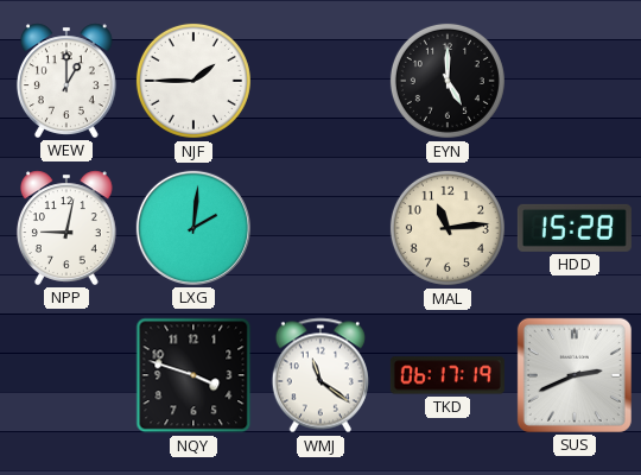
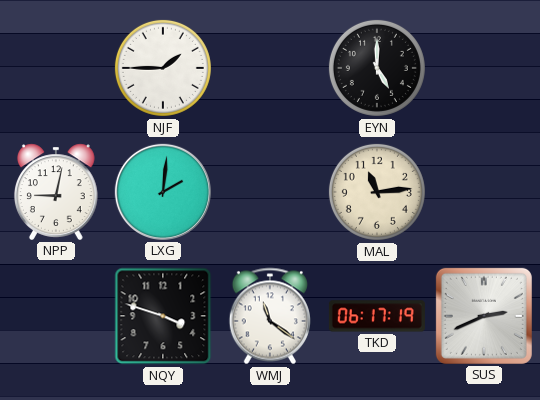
WEW: 1:00 -> none (66, 81)
HDD: 15:28 -> none (575, 228)
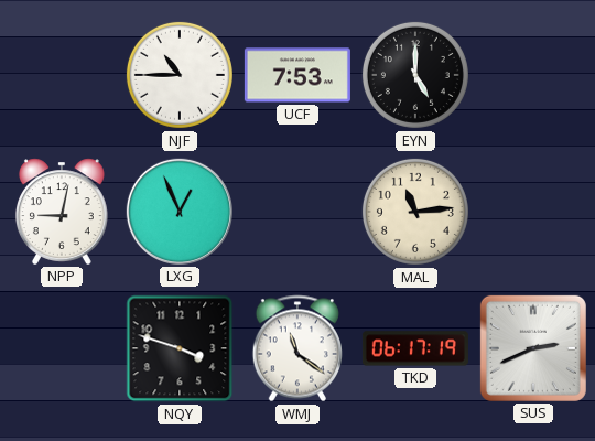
NJF: 1:45 -> 10:45 (180, 75)
UCF: none -> 7:53 (297, 75)
LXG: 2:01 -> 12:56 (180, 212)
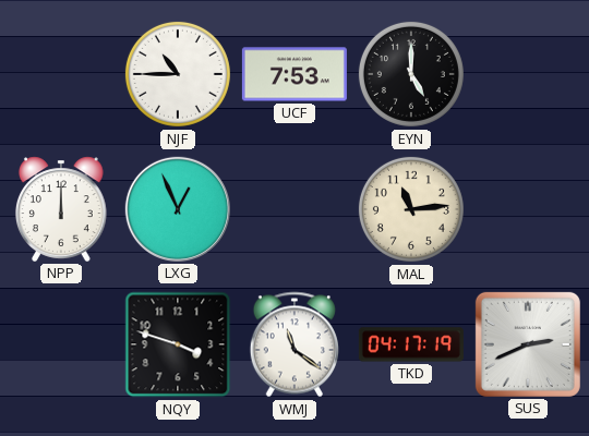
NPP: 9:02 -> 12:00 (61, 209)
TKD: 06:17 -> 04:17 (411, 344)
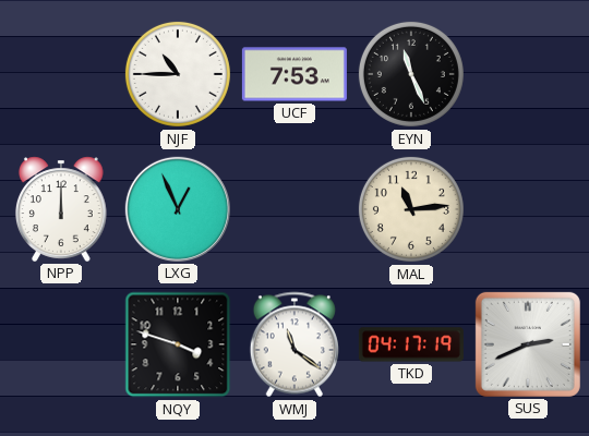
EYN: 5:00 -> 11:26 (411, 74)
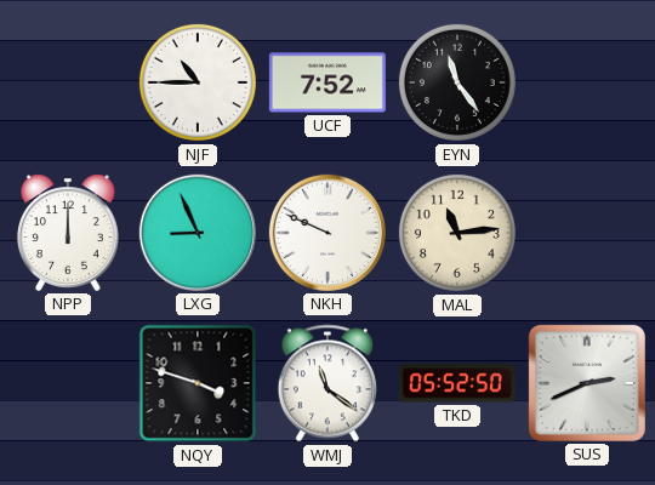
UCF: 7:53 -> 7:52 (327, 82)
EYN: 11:26 -> 11:24 (457, 82)
LXG: 12:56 -> 8:56 (198, 233)
NKH: none -> 9:49 (327, 233)
TKD: 04:17 -> 05:52 (457, 383)
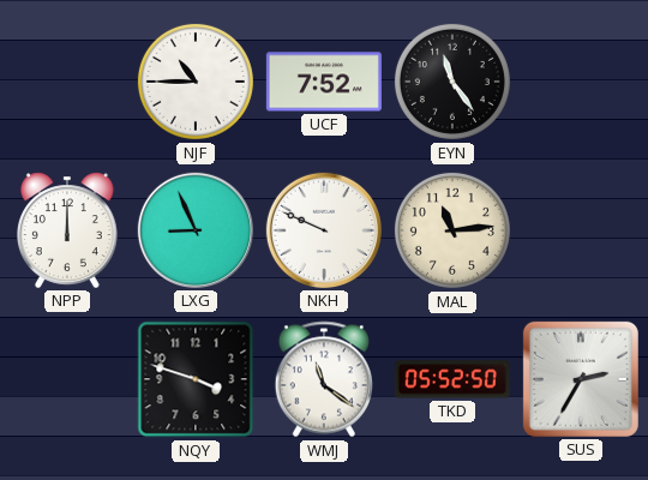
SUS: 2:41 -> 2:35 (581, 379)
